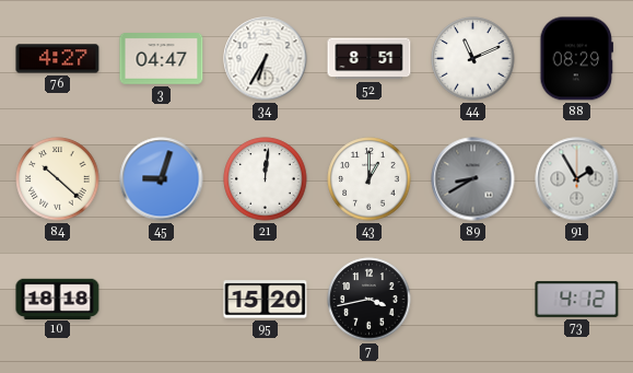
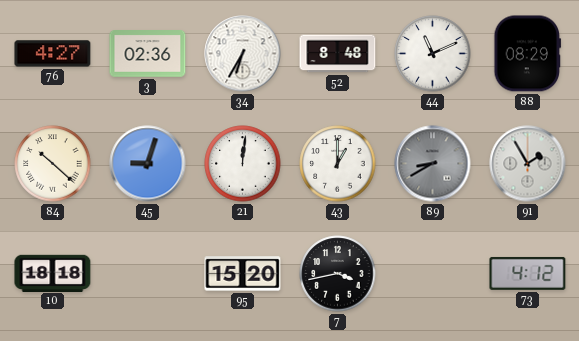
3: 04:47 -> 02:36 (148, 54)
52: 8:51 -> 8:48 (338, 54)
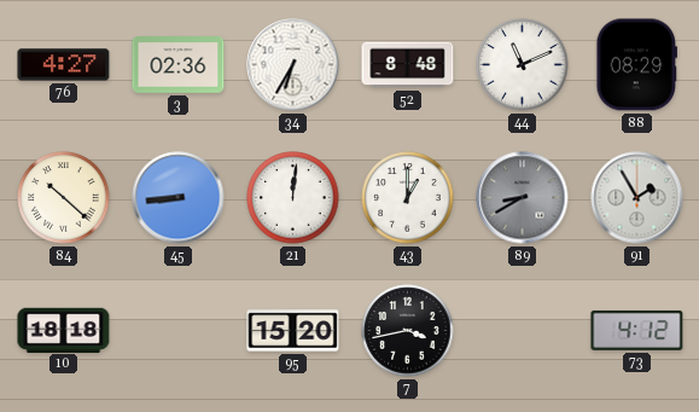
45: 9:03 -> 8:44 (179, 198)
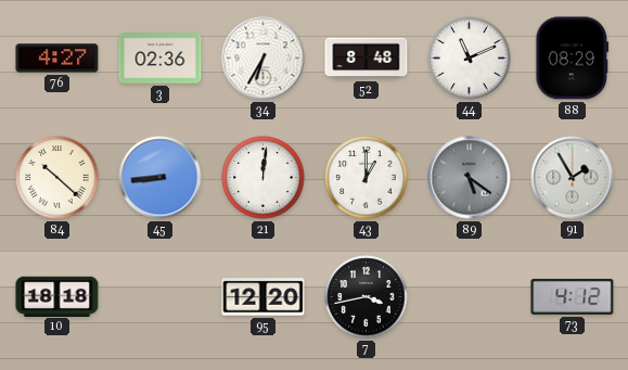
89: 8:40 -> 5:21 (470, 178)
95: 15:20 -> 12:20 (264, 297)
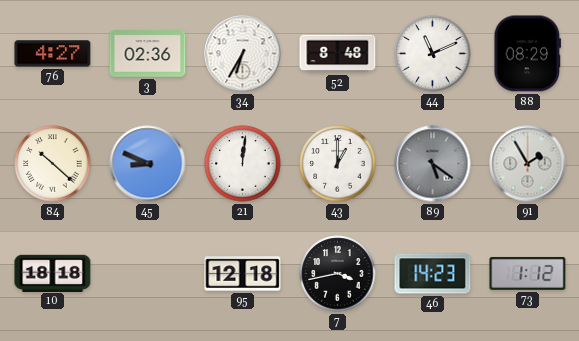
45: 8:44 -> 8:49 (148, 164)
95: 12:20 -> 12:18 (243, 274)
46: none -> 14:23 (433, 274)
73: 4:12 -> 1:12 (528, 273)
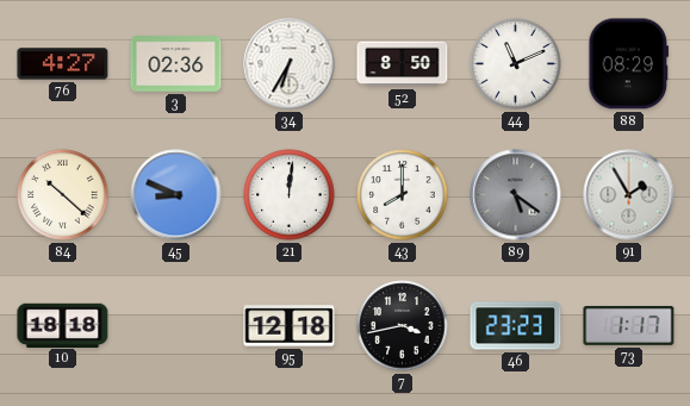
52: 8:48 -> 8:50 (403, 64)
43: 1:00 -> 8:00 (403, 195)
46: 14:23 -> 23:23 (516, 326)
73: 1:12 -> 1:17 (629, 325)
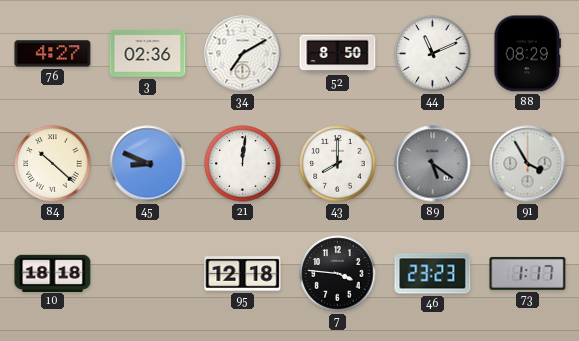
34: 6:35 -> 7:10 (243, 54)
91: 1:55 -> 3:55 (528, 164)
7: 3:43 -> 3:46 (338, 274)
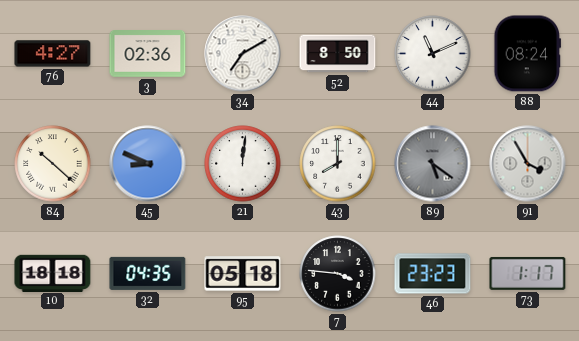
88: 08:29 -> 08:24 (528, 54)
32: none -> 04:35 (148, 273)
95: 12:18 -> 05:18 (243, 274)
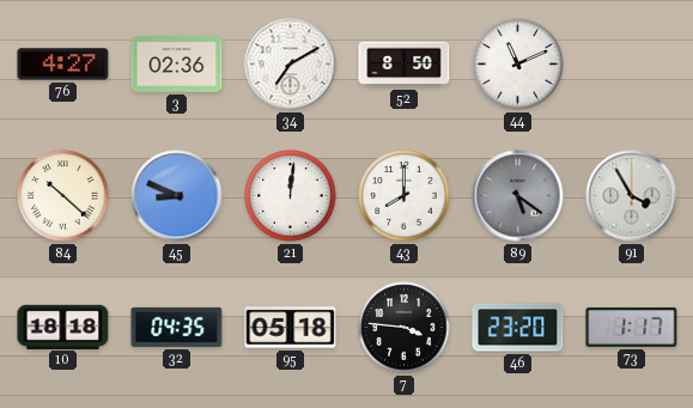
88: 08:24 -> none (528, 54)
46: 23:23 -> 23:20 (518, 328)
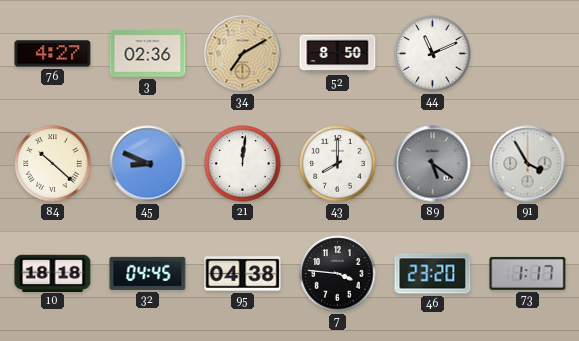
34 dial: white -> champagne (243, 54)
32: 04:35 -> 04:45 (148, 273)
95: 05:18 -> 04:38 (243, 274)
